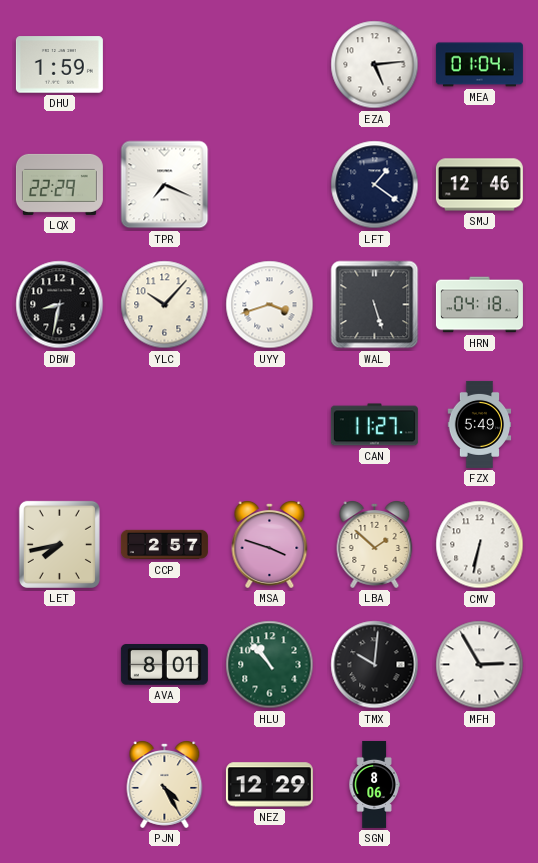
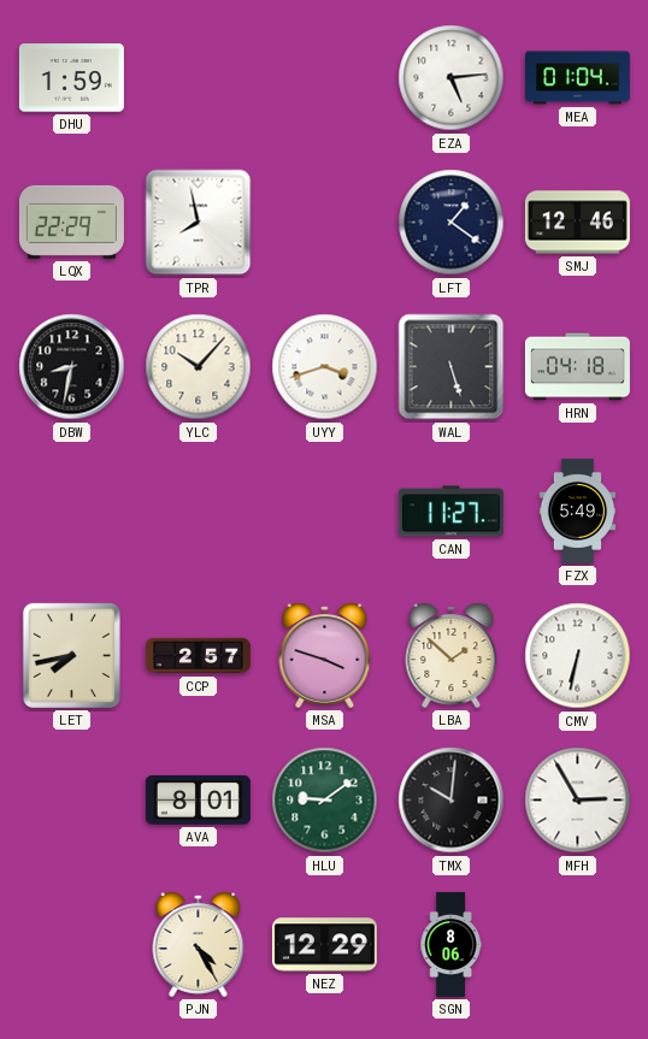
TPR: 7:19 -> 7:58 (199, 223)
HLU: 10:53 -> 9:09 (325, 801)
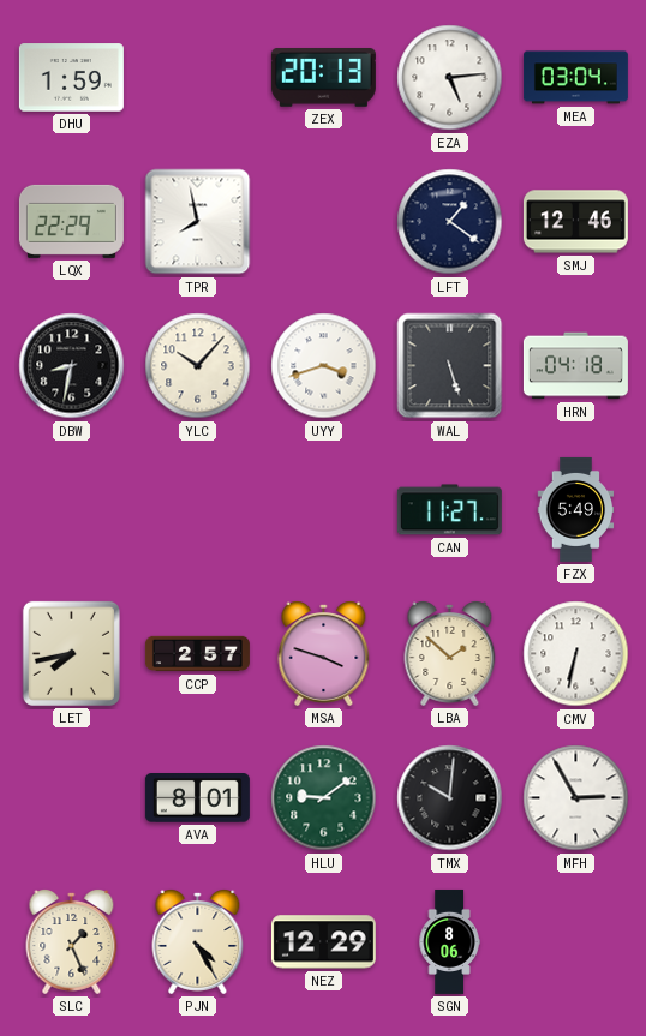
ZEX: none -> 20:13 (323, 78)
MEA: 01:04 -> 03:04 (575, 78)
SLC: none -> 1:26 (72, 942)
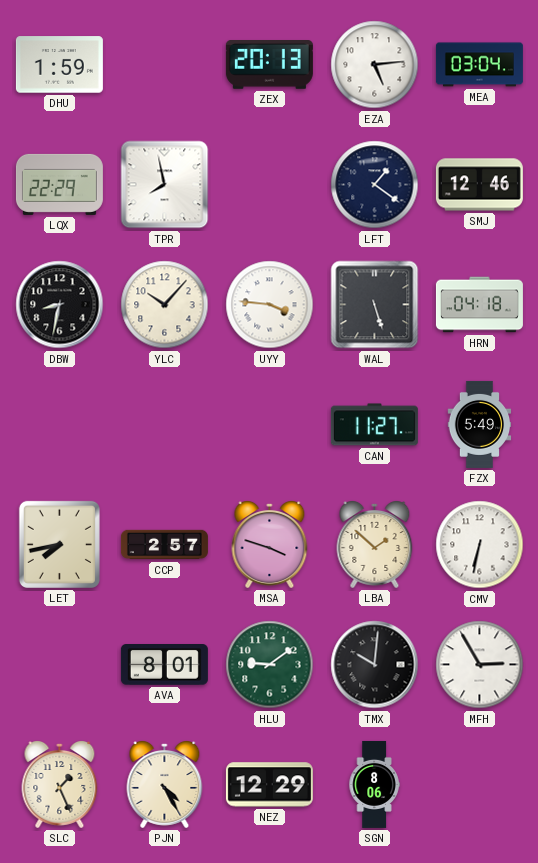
UYY: 3:42 -> 3:46 (270, 305)
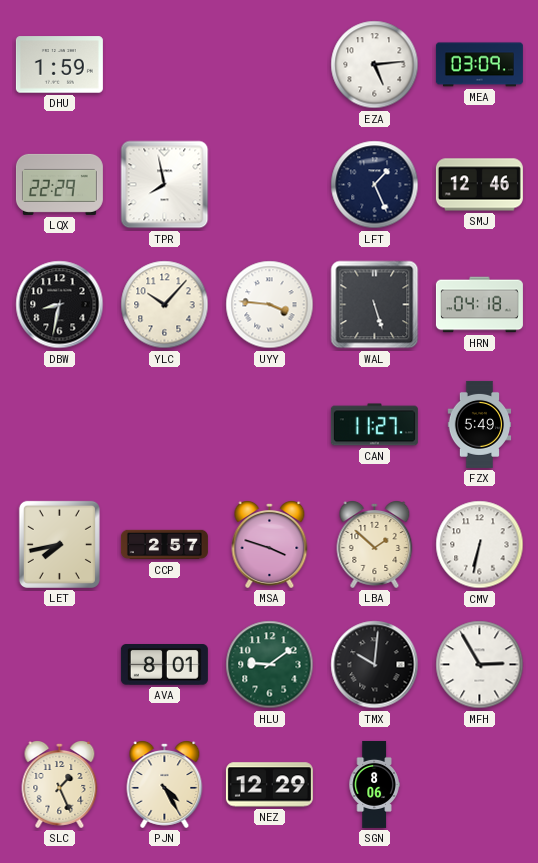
ZEX: 20:13 -> none (269, 65)
MEA: 03:04 -> 03:09 (479, 65)
LFT: 1:21 -> 1:26 (375, 185)
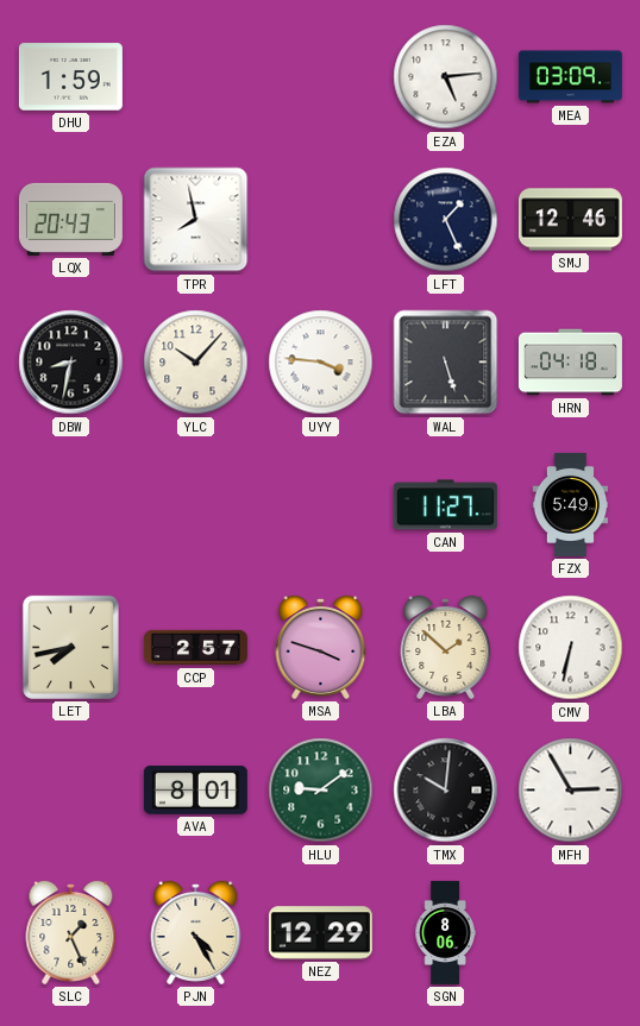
LQX: 22:29 -> 20:43 (70, 219)
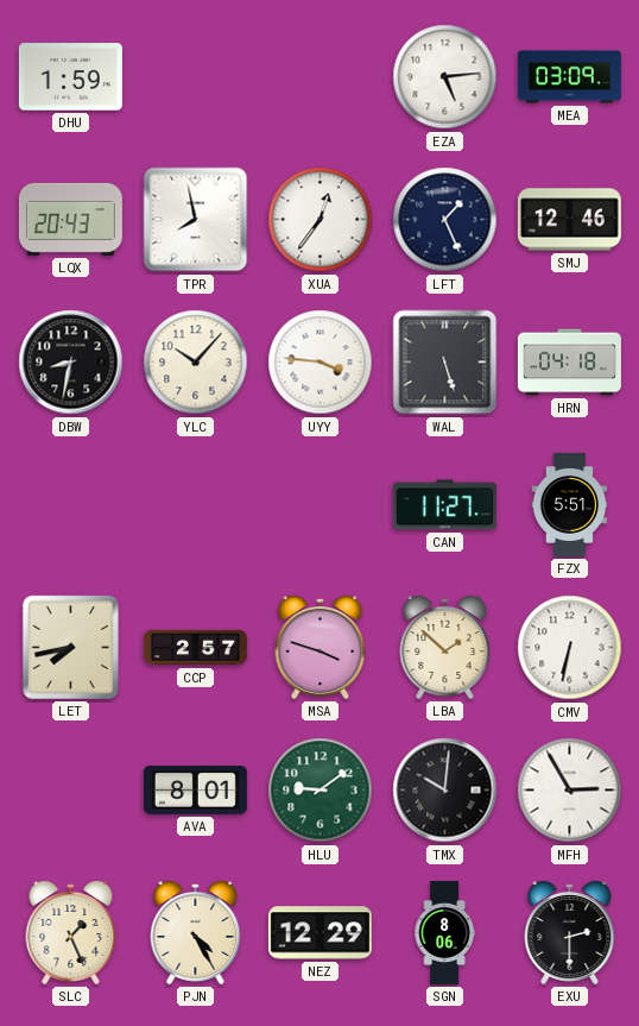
XUA: none -> 12:36 (321, 220)
FZX: 5:49 -> 5:51 (570, 504)
EXU: none -> 2:30 (570, 933)
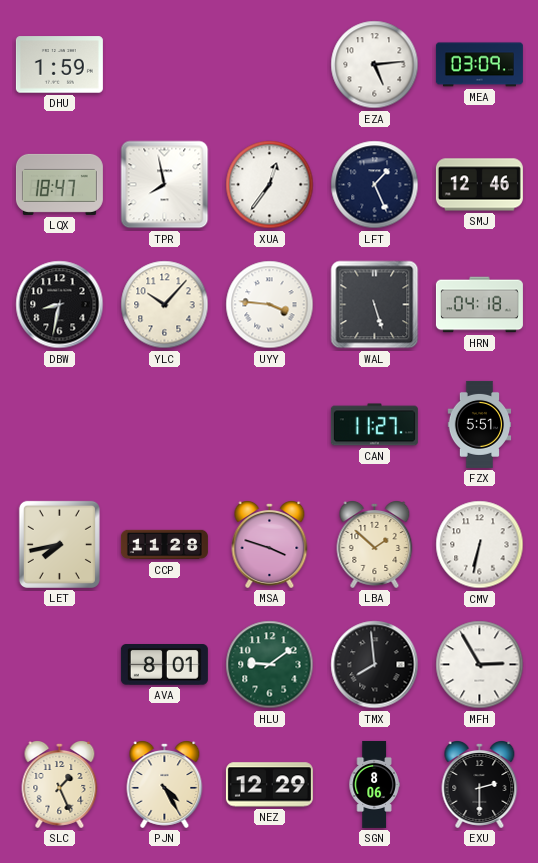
LQX: 20:43 -> 18:47 (59, 184)
CCP: 2:57 -> 11:28 (164, 545)
TMX: 10:01 -> 7:59 (375, 665)
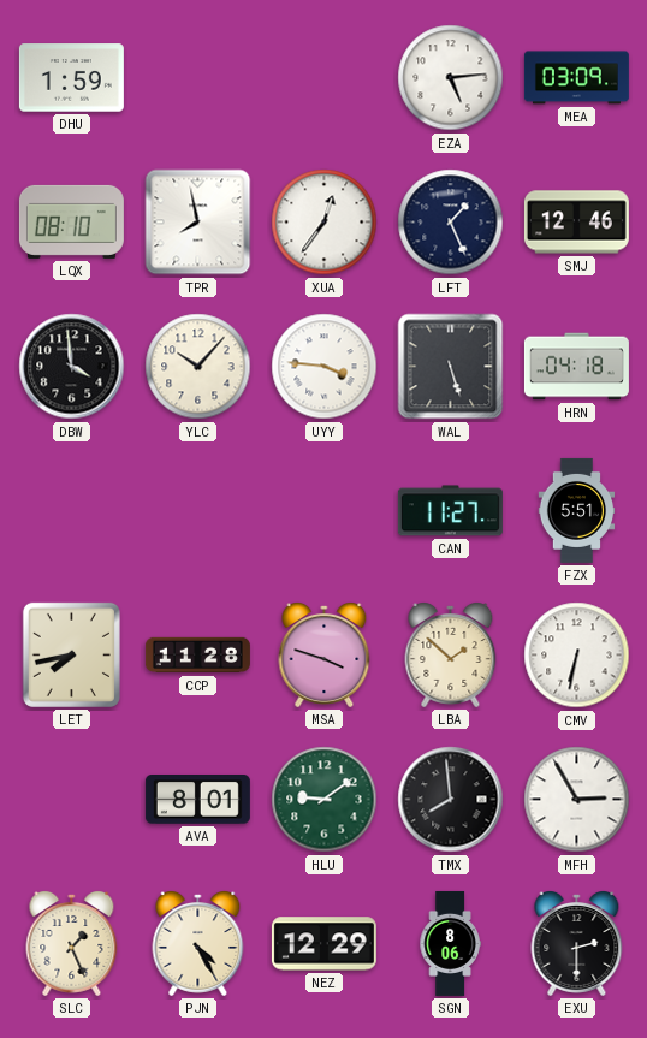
LQX: 18:47 -> 08:10 (71, 221)
DBW: 8:32 -> 3:59 (72, 367)
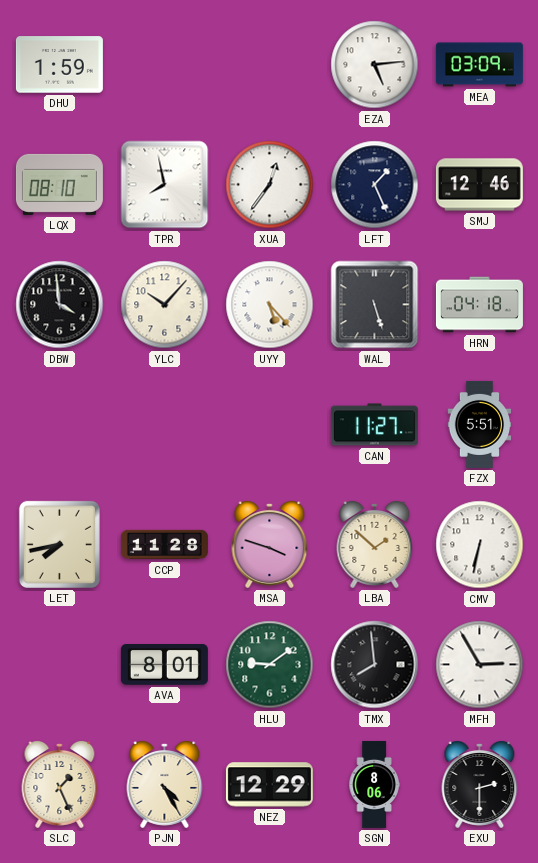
UYY: 3:46 -> 5:23 (270, 305)
